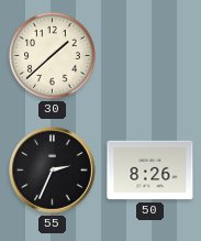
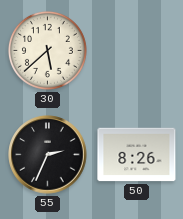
30: 1:38 -> 5:38 (47, 50)
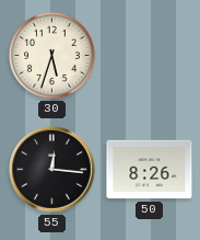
30: 5:38 -> 5:33 (51, 55)
55: 2:34 -> 12:16 (52, 170)
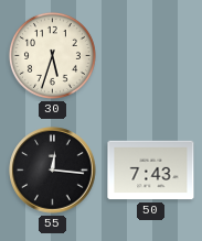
50: 8:26 -> 7:43 (151, 171)
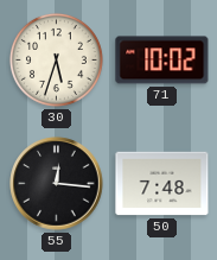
71: none -> 10:02 (162, 61)
50: 7:43 -> 7:48 (162, 184)
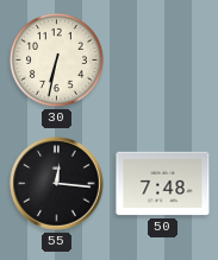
30: 5:33 -> 6:32 (56, 59)
71: 10:02 -> none (162, 61)
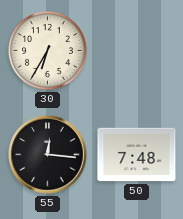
30: 6:32 -> 6:35 (47, 50)
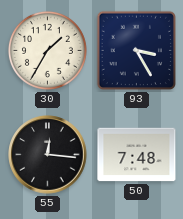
30: 6:35 -> 1:35 (47, 50)
93: none -> 3:25 (136, 50)
